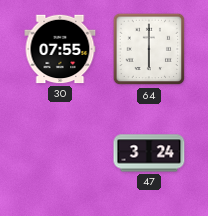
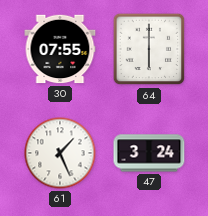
61: none -> 1:26 (60, 153)
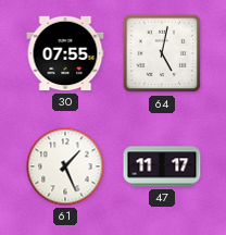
64: 6:00 -> 5:02 (162, 53)
47: 3:24 -> 11:17 (162, 166)
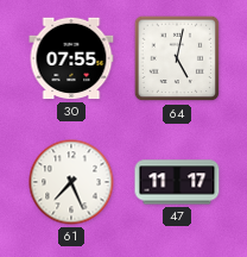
61: 1:26 -> 7:26 (71, 182)
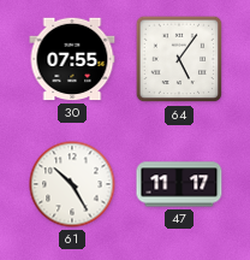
64: 5:02 -> 5:06 (179, 59)
61: 7:26 -> 10:25 (72, 184)
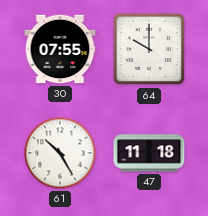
64: 5:06 -> 10:00 (149, 49)
47: 11:17 -> 11:18 (149, 153)
